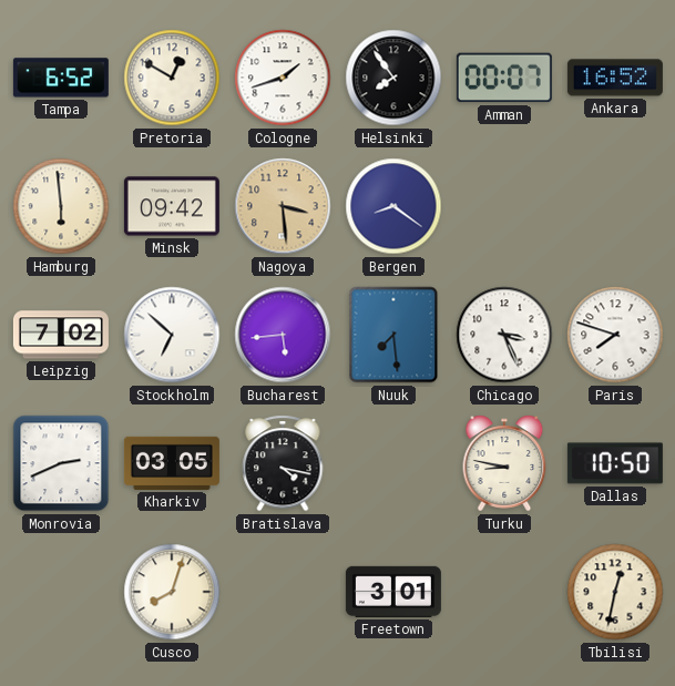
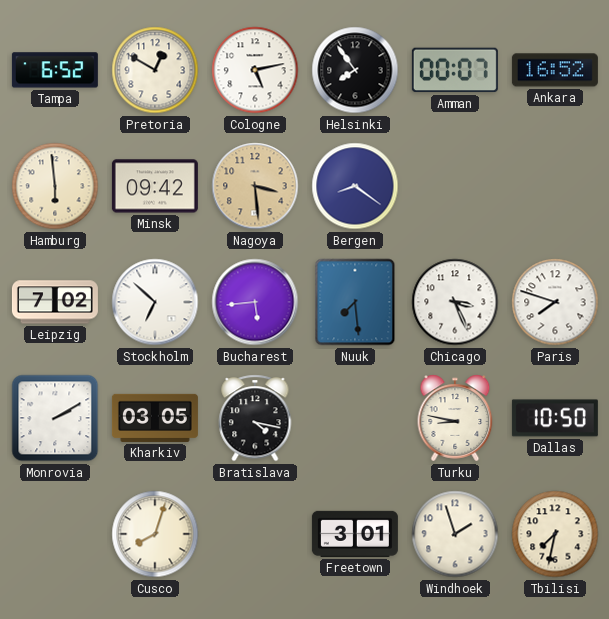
Cologne: 1:42 -> 5:13 (255, 70)
Monrovia: 2:41 -> 2:10 (55, 418)
Windhoek: none -> 1:57 (455, 534)
Tbilisi: 12:32 -> 7:32 (555, 534)
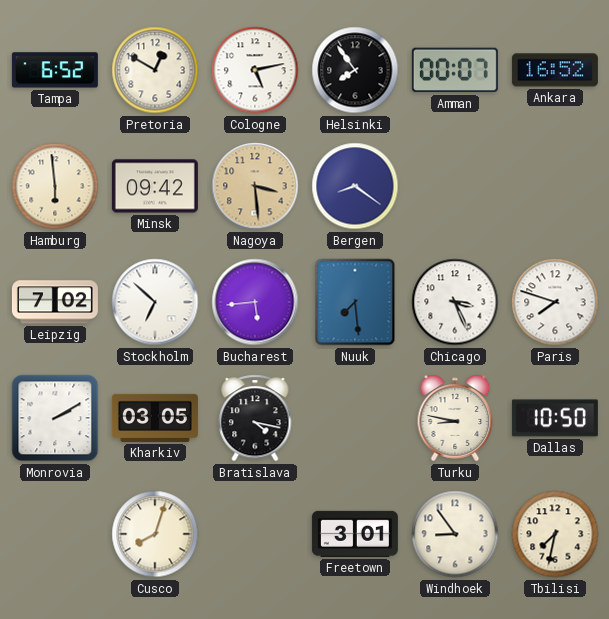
Windhoek: 1:57 -> 8:54 (455, 534)
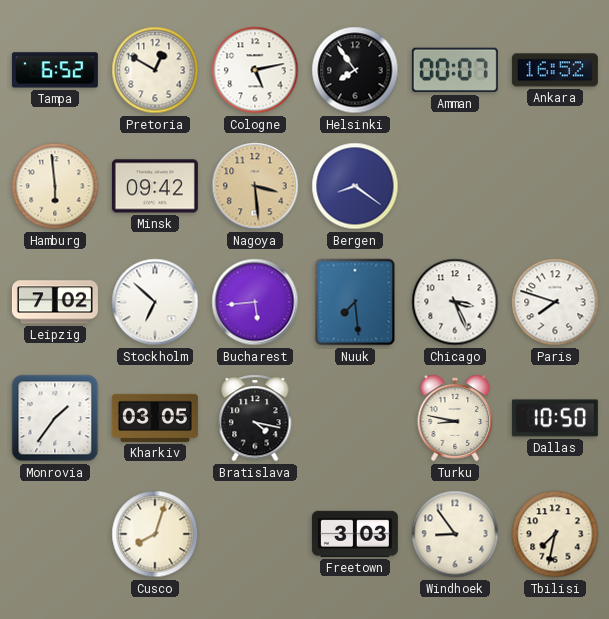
Monrovia: 2:10 -> 1:36 (55, 418)
Freetown: 3:01 -> 3:03 (355, 534)
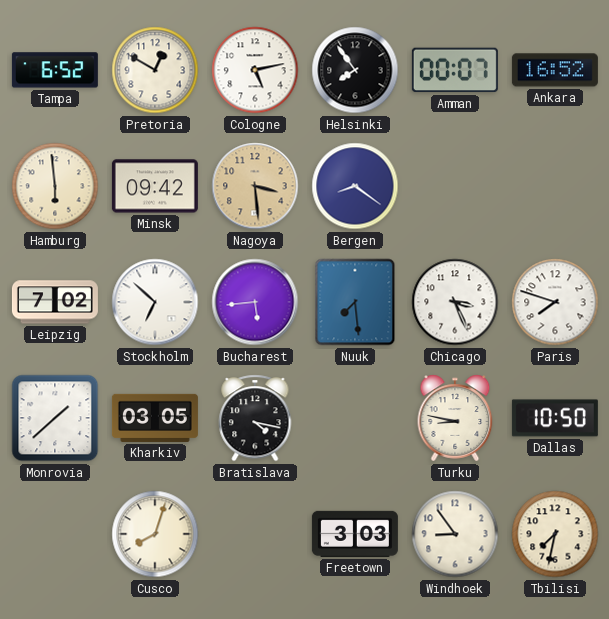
Monrovia: 1:36 -> 1:38 (55, 418)
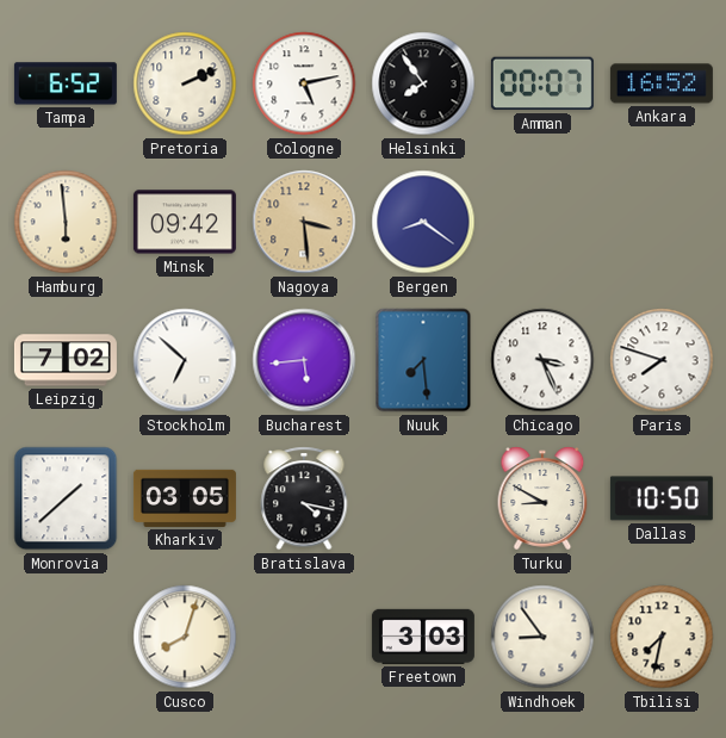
Pretoria: 12:50 -> 2:11 (185, 83)
Turku: 8:47 -> 8:50 (542, 498)
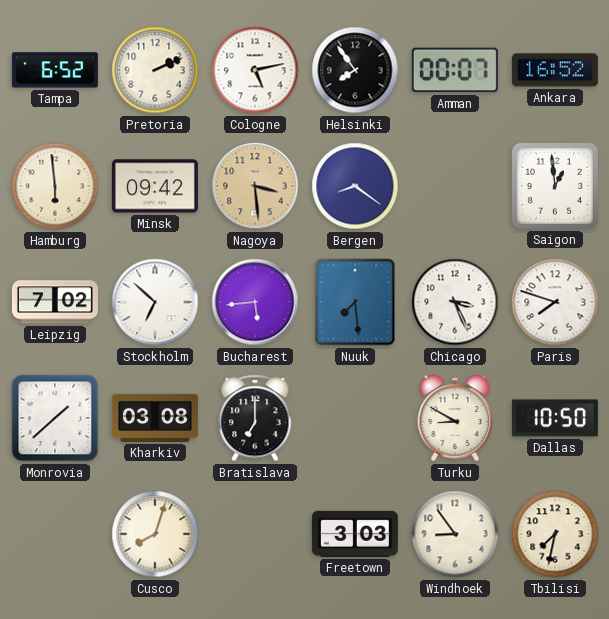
Saigon: none -> 12:59 (555, 186)
Kharkiv: 03:05 -> 03:08 (155, 418)
Bratislava: 4:17 -> 7:00 (255, 418)
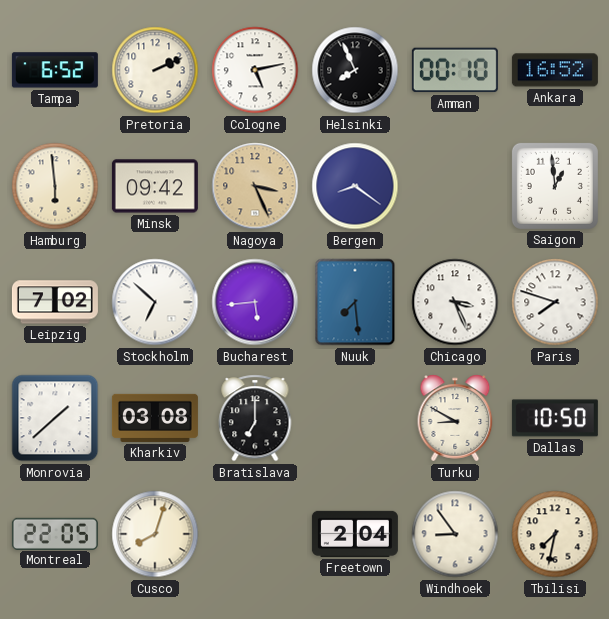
Helsinki: 7:54 -> 7:56 (355, 70)
Amman: 00:07 -> 00:10 (455, 70)
Nagoya: 3:29 -> 3:26 (255, 186)
Montreal: none -> 22:05 (55, 533)
Freetown: 3:03 -> 2:04 (355, 534)
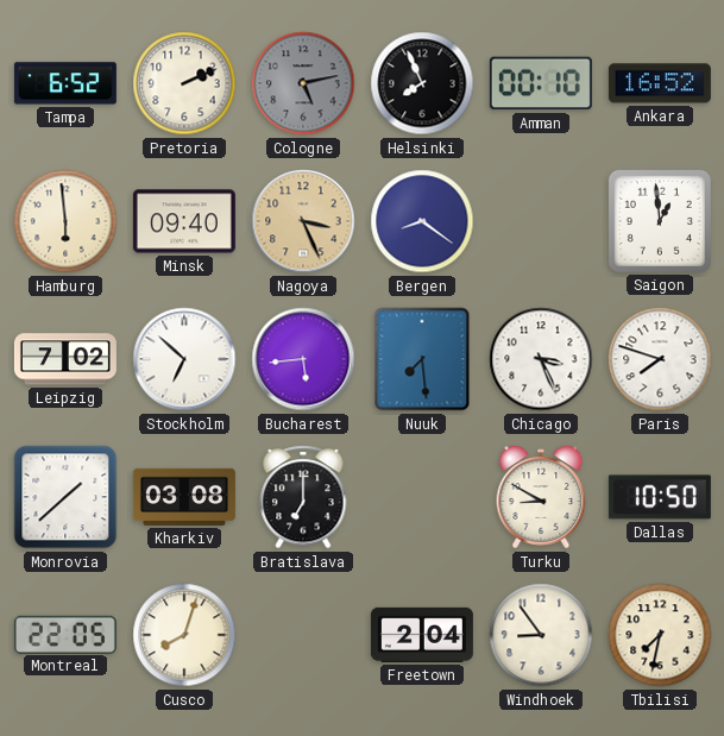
Cologne dial: white -> grey (303, 83)
Minsk: 09:42 -> 09:40 (184, 221)
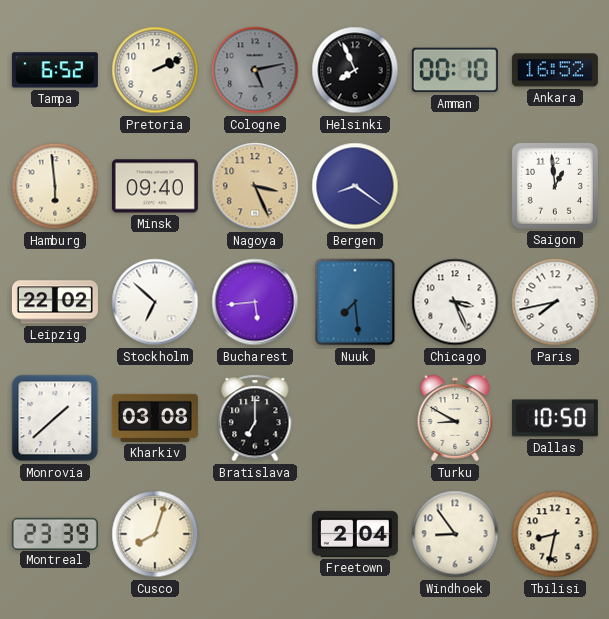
Leipzig: 7:02 -> 22:02 (55, 302)
Paris: 7:48 -> 7:43 (555, 302)
Montreal: 22:05 -> 23:39 (55, 533)
Tbilisi: 7:32 -> 8:32 (555, 534)
